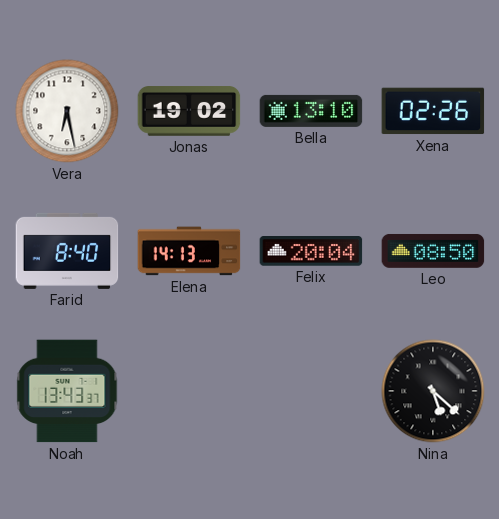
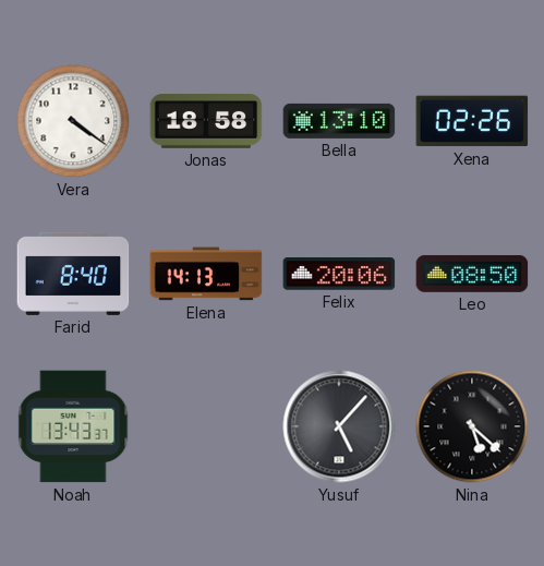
Vera: 6:28 -> 4:21 (73, 121)
Jonas: 19:02 -> 18:58 (206, 121)
Felix: 20:04 -> 20:06 (339, 274)
Yusuf: none -> 5:07 (339, 426)
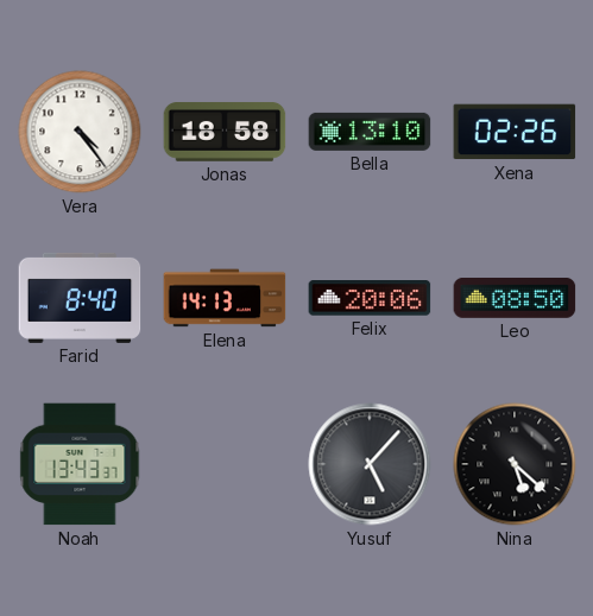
Vera: 4:21 -> 4:24 (80, 132)
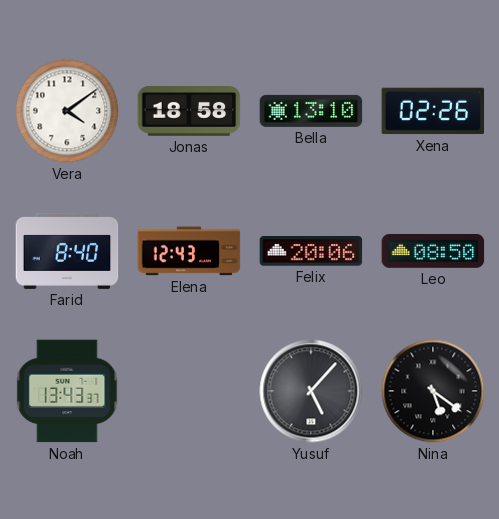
Vera: 4:24 -> 4:09 (67, 111)
Elena: 14:13 -> 12:43 (189, 251)
Nina: 5:22 -> 5:21 (433, 391)
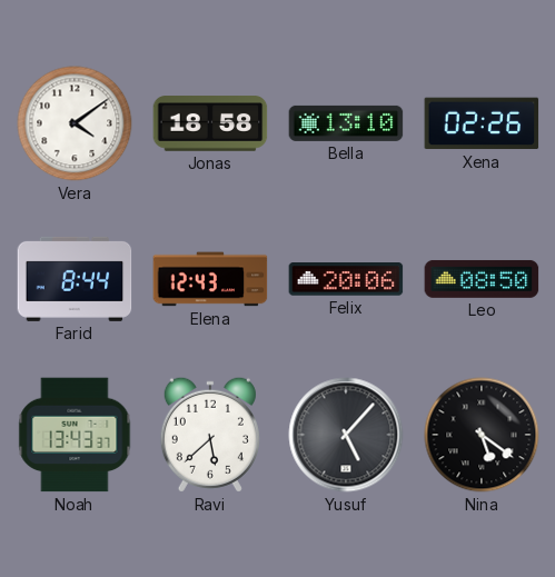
Farid: 8:40 -> 8:44 (75, 279)
Ravi: none -> 5:38 (210, 435)
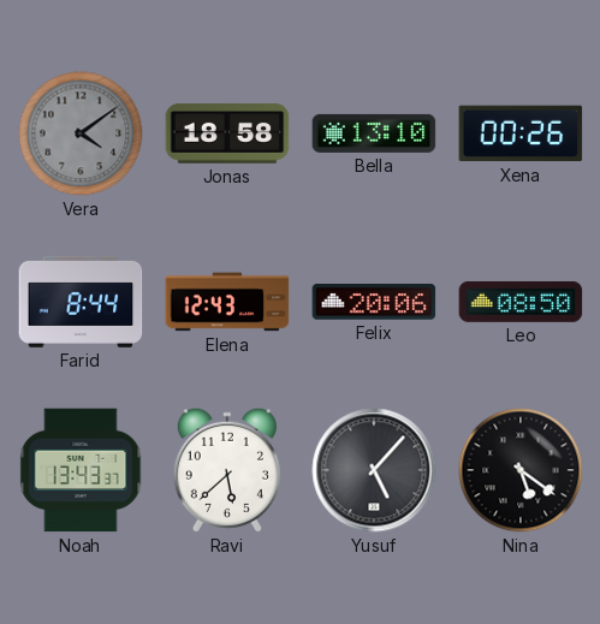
Vera dial: white -> grey (81, 133)
Xena: 02:26 -> 00:26 (521, 133)
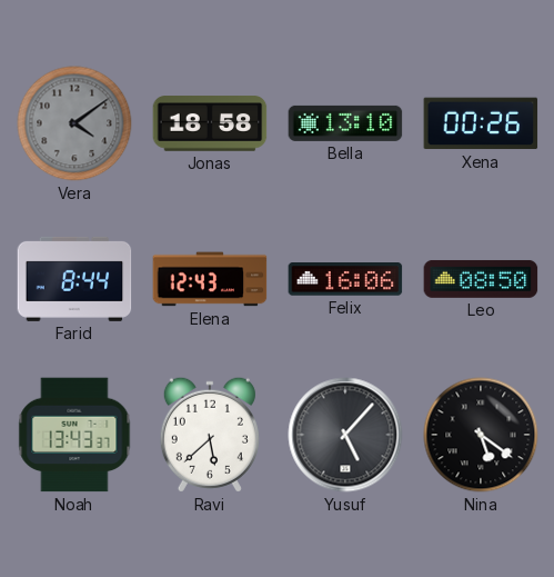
Felix: 20:06 -> 16:06 (345, 279)
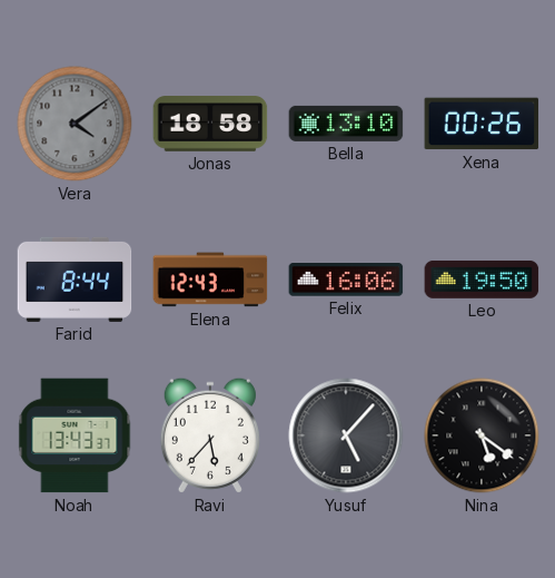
Leo: 08:50 -> 19:50 (482, 280)
Ravi: 5:38 -> 5:37 (210, 435)
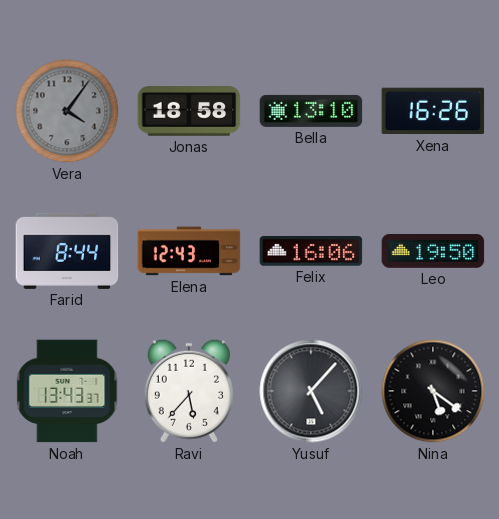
Vera: 4:09 -> 4:06 (67, 111)
Xena: 00:26 -> 16:26 (433, 111)
